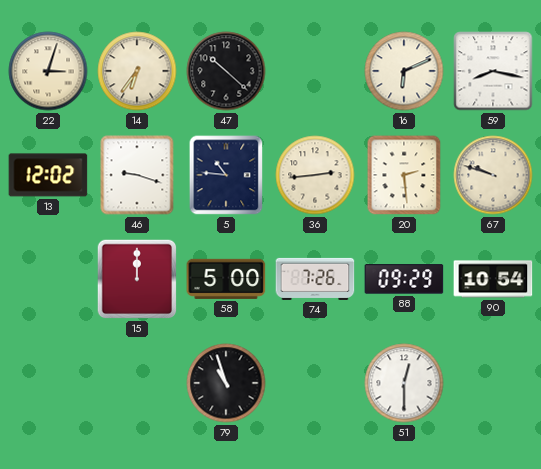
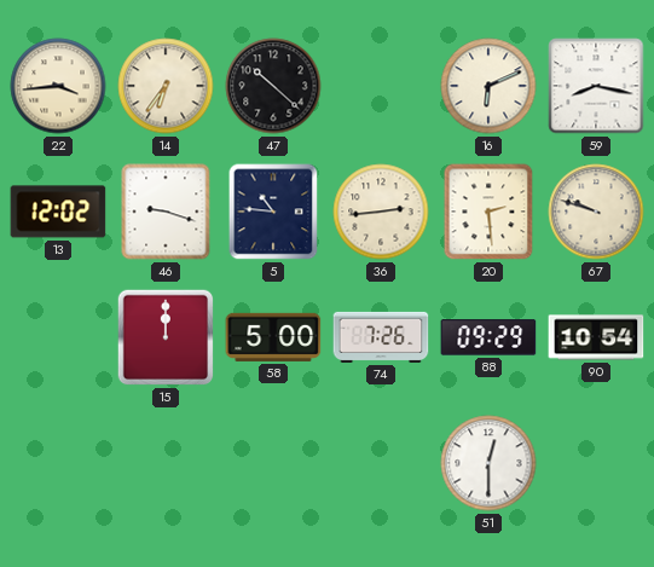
22: 3:03 -> 3:44 (58, 86)
79: 10:57 -> none (226, 383)
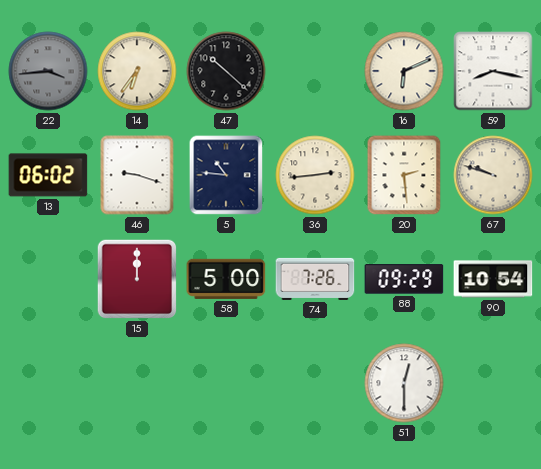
22 dial: cream -> grey (48, 71)
13: 12:02 -> 06:02 (48, 175)
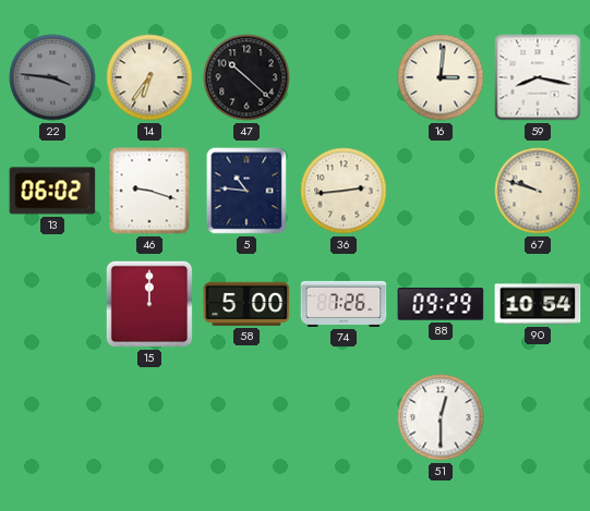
22: 3:44 -> 3:46 (52, 77)
16: 6:11 -> 3:01 (441, 77)
20: 2:29 -> none (404, 175)
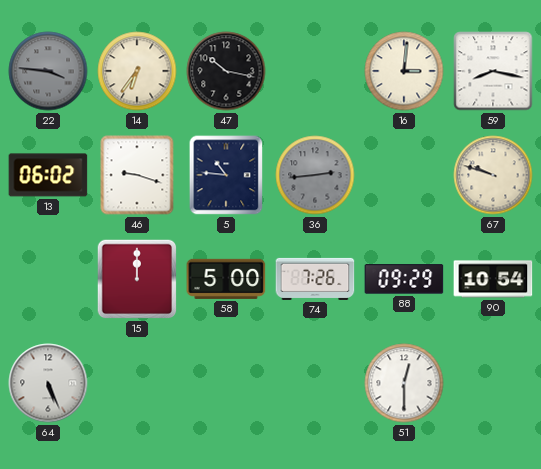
47: 10:22 -> 10:17 (226, 71)
36 dial: cream -> grey (315, 175)
64: none -> 5:26 (48, 383)
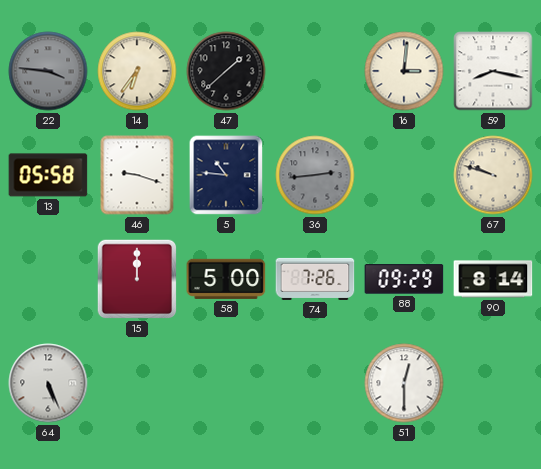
47: 10:17 -> 1:38 (226, 71)
13: 06:02 -> 05:58 (48, 175)
90: 10:54 -> 8:14 (493, 279)
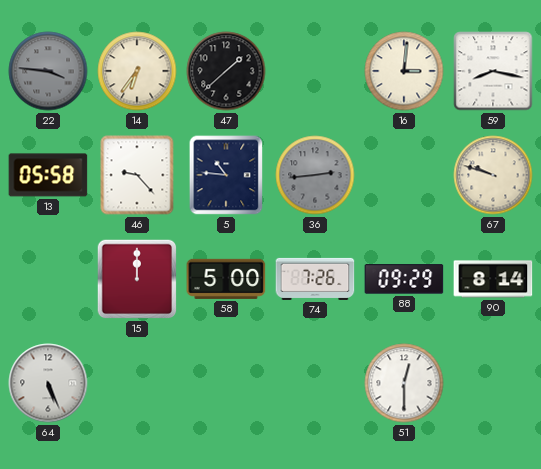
46: 9:18 -> 9:23 (137, 175)
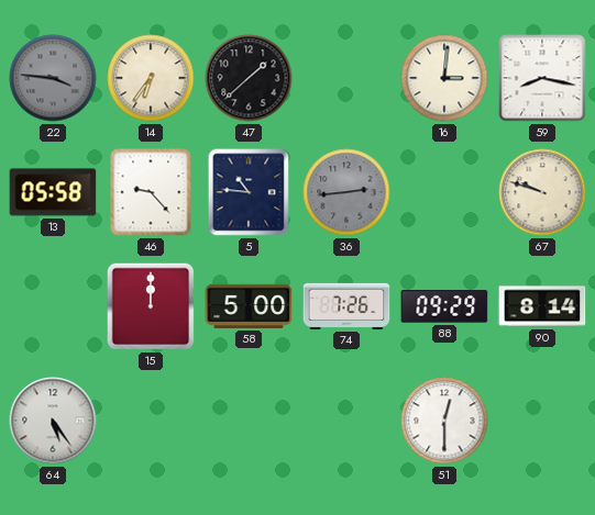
64: 5:26 -> 5:24 (53, 421)
